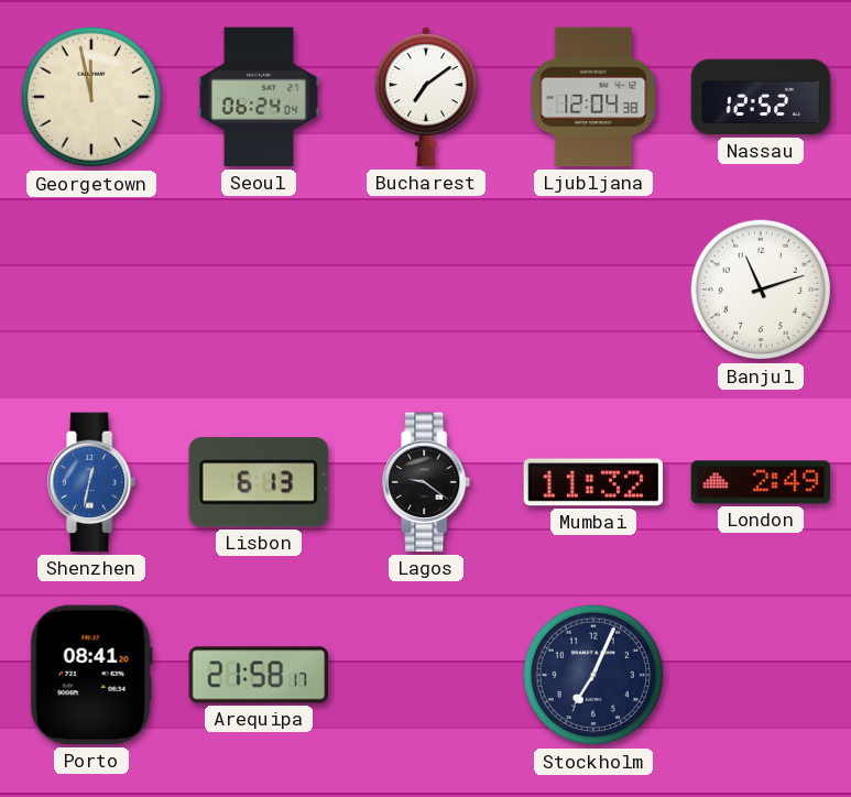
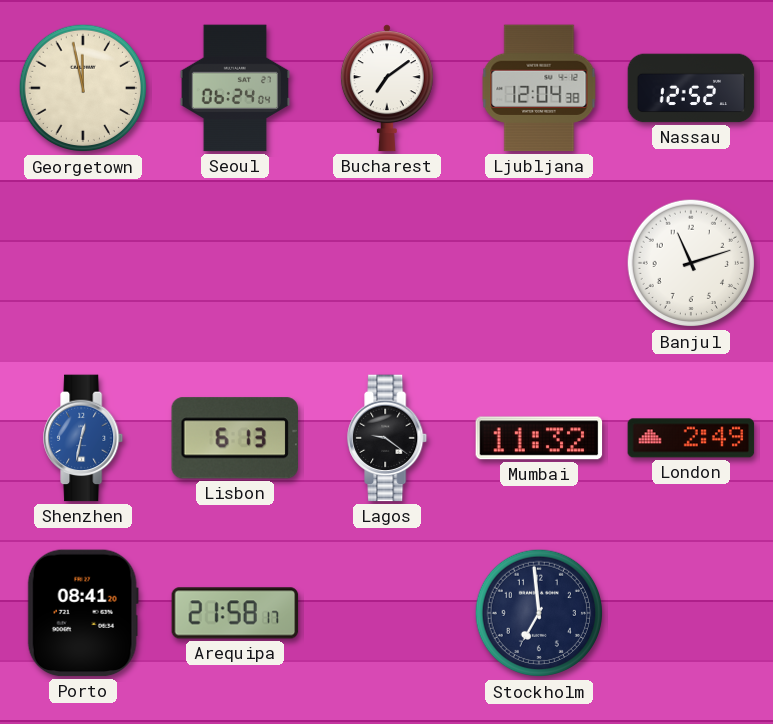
Stockholm: 7:04 -> 6:59 (539, 613)
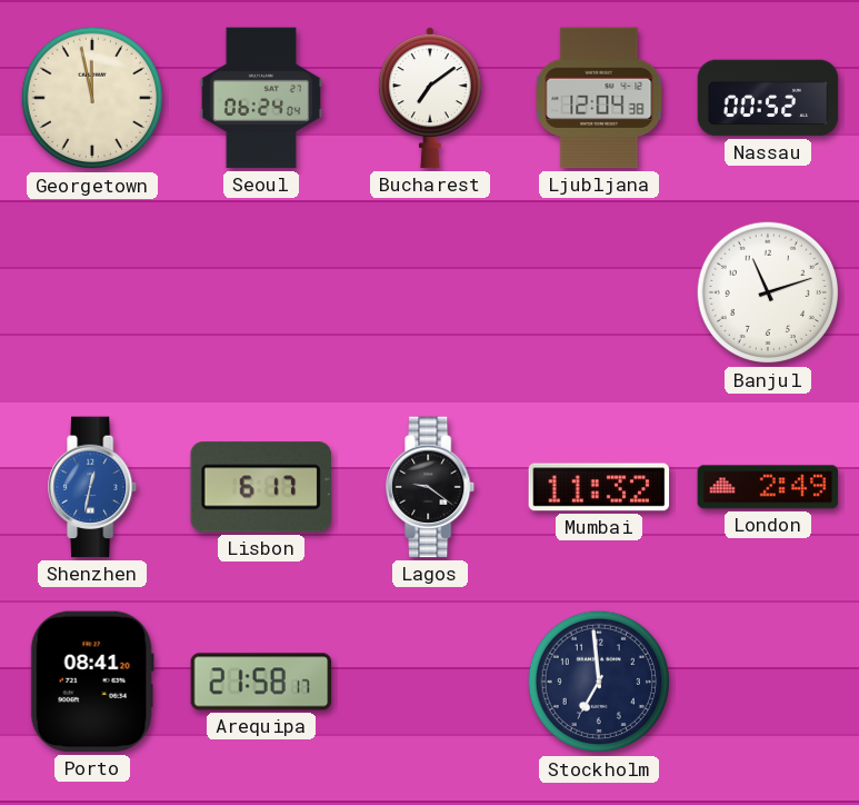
Nassau: 12:52 -> 00:52 (768, 98)
Lisbon: 6:13 -> 6:17 (261, 487)
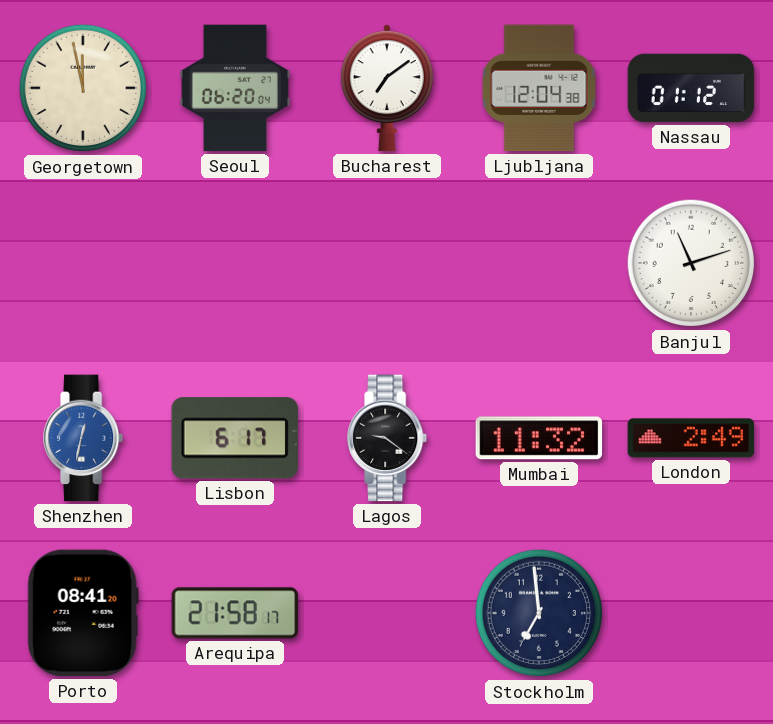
Seoul: 06:24 -> 06:20 (235, 88)
Nassau: 00:52 -> 01:12 (691, 88)
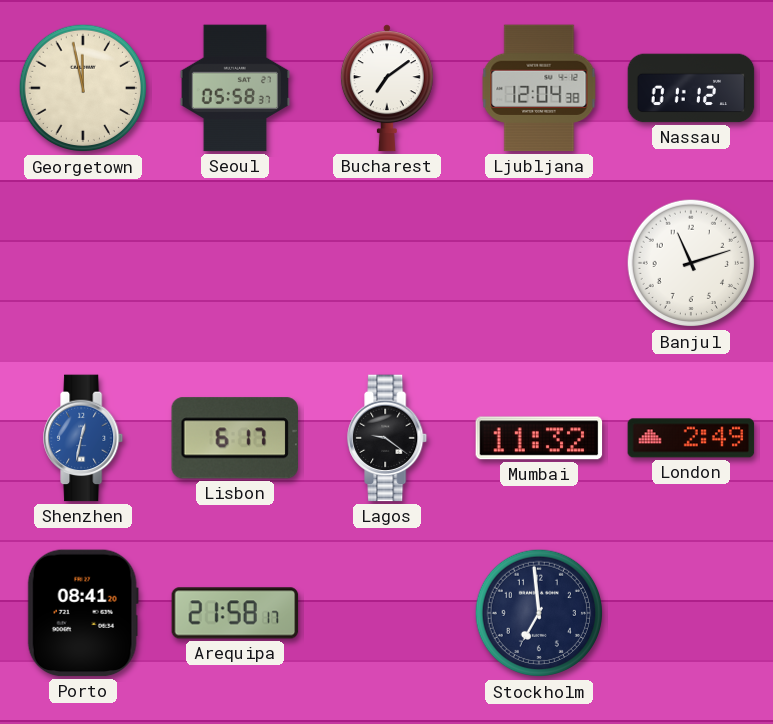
Seoul: 06:20 -> 05:58 (235, 88)
